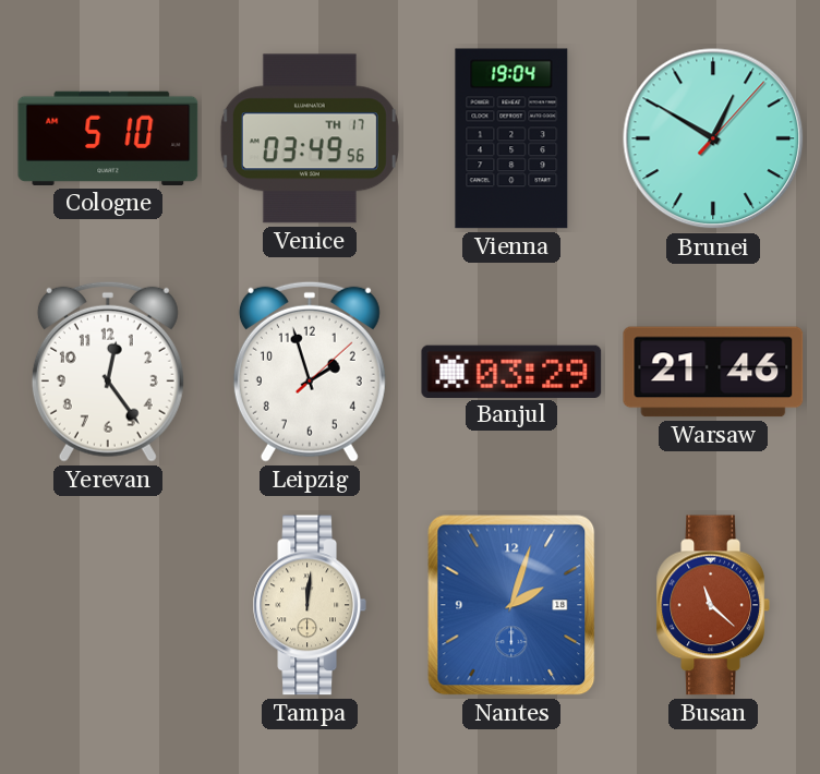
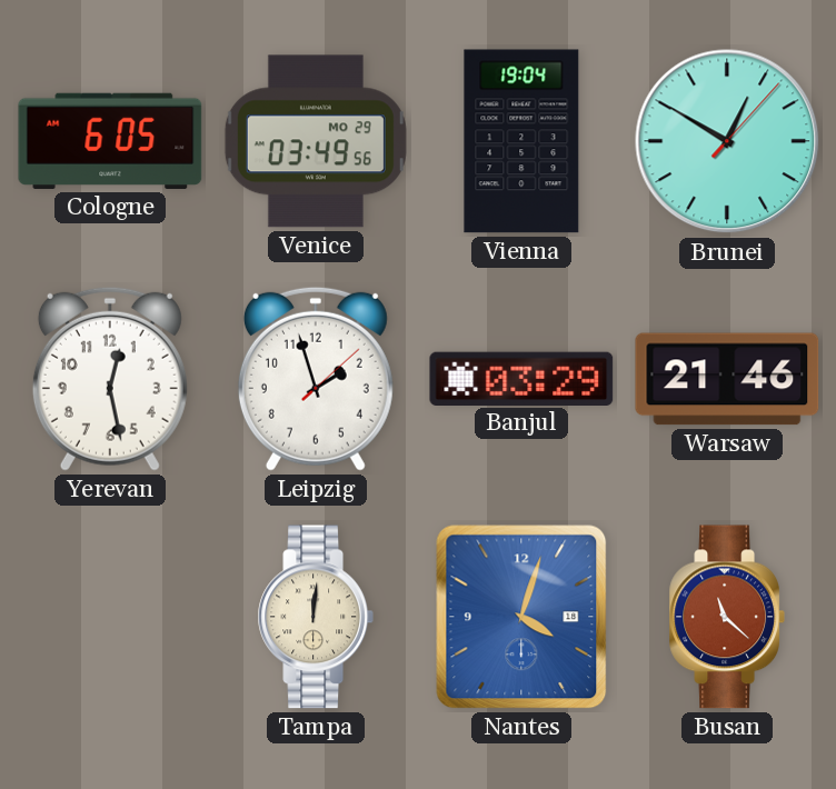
Cologne: 5:10 -> 6:05 (110, 141)
Venice date: TH 17 -> MO 29 (316, 141)
Yerevan: 12:24 -> 12:28 (110, 379)
Nantes: 2:03 -> 4:03 (521, 617)
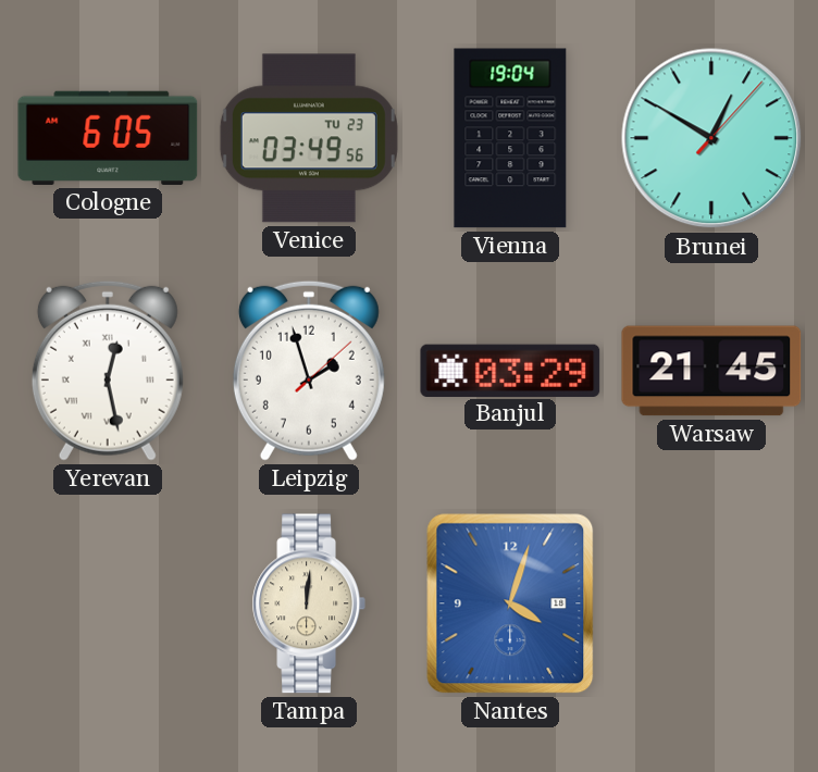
Venice date: MO 29 -> TU 23 (309, 138)
Yerevan numerals: Arabic -> Roman (108, 371)
Warsaw: 21:46 -> 21:45 (711, 371)
Busan: 11:22 -> none (726, 617)
